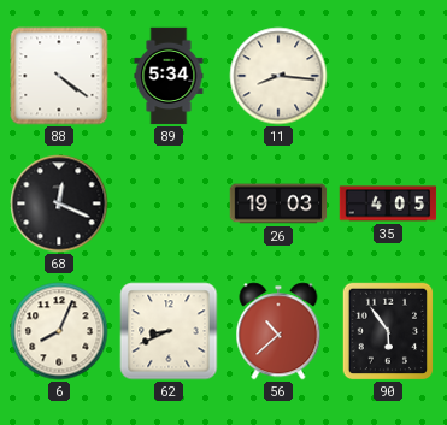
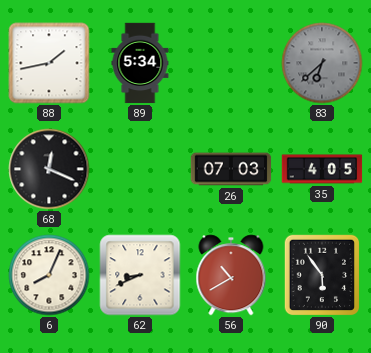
88: 4:21 -> 1:43 (49, 63)
11: 8:16 -> none (278, 76)
83: none -> 6:38 (322, 63)
26: 19:03 -> 07:03 (231, 169)
56: 10:38 -> 10:40 (231, 275)
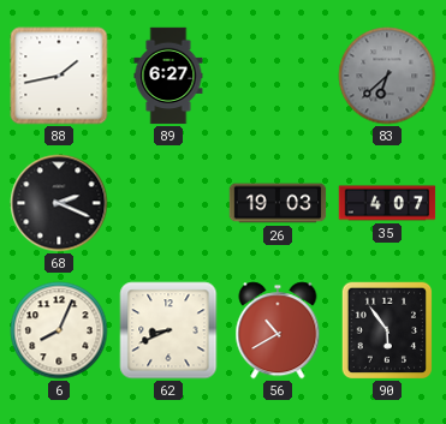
89: 5:34 -> 6:27 (168, 76)
68: 12:19 -> 2:19 (59, 203)
26: 07:03 -> 19:03 (278, 203)
35: 4:05 -> 4:07 (387, 203)
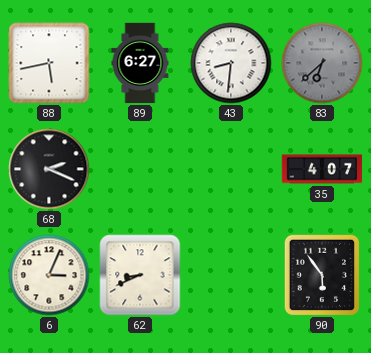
88: 1:43 -> 5:43 (49, 63)
43: none -> 8:31 (231, 63)
26: 19:03 -> none (278, 203)
6: 8:04 -> 3:04 (49, 275)
56: 10:40 -> none (278, 330)
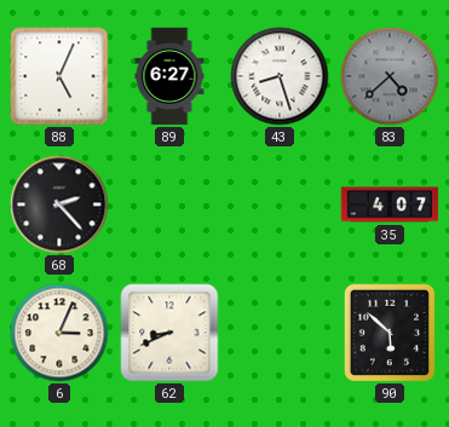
88: 5:43 -> 5:04 (59, 76)
43: 8:31 -> 8:27 (280, 76)
83: 6:38 -> 4:38 (390, 76)
68: 2:19 -> 2:23 (59, 204)
90: 5:54 -> 5:52 (390, 333)
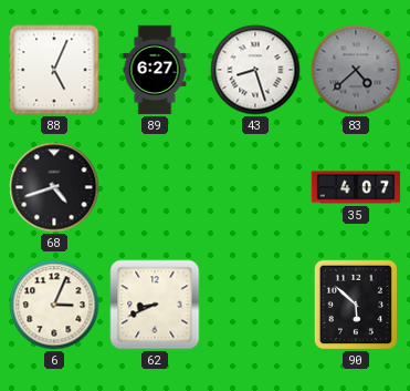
68: 2:23 -> 4:42 (54, 187)
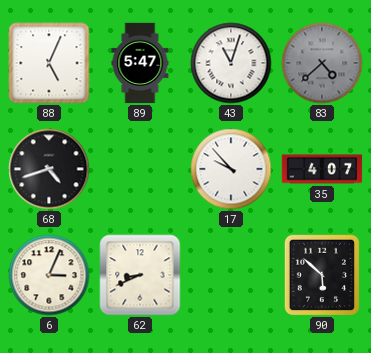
89: 6:27 -> 5:47 (140, 63)
43: 8:27 -> 11:03 (231, 63)
17: none -> 9:53 (231, 169)
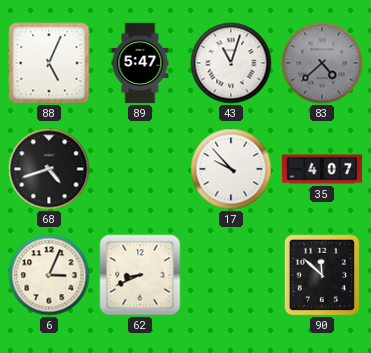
90: 5:52 -> 11:52 (322, 275)
